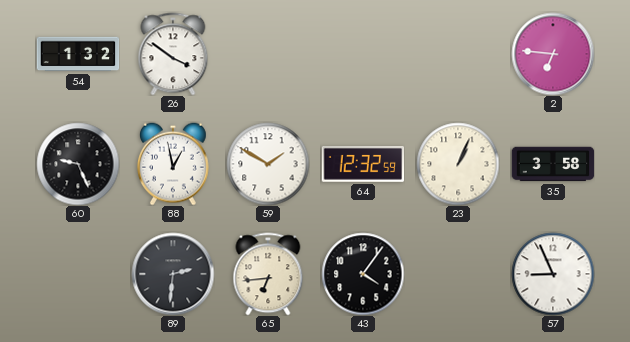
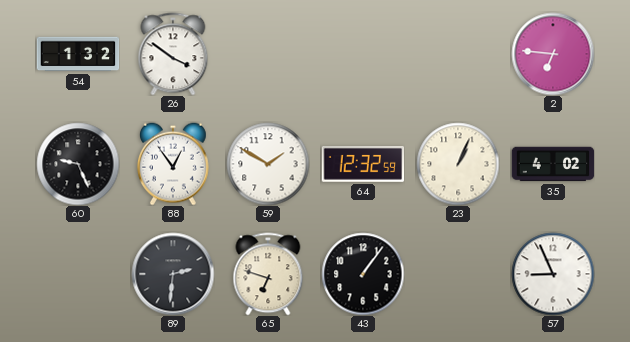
88: 12:58 -> 12:54 (173, 164)
35: 3:58 -> 4:02 (553, 164)
65: 6:44 -> 6:48 (268, 274)
43: 4:06 -> 1:06 (363, 274)
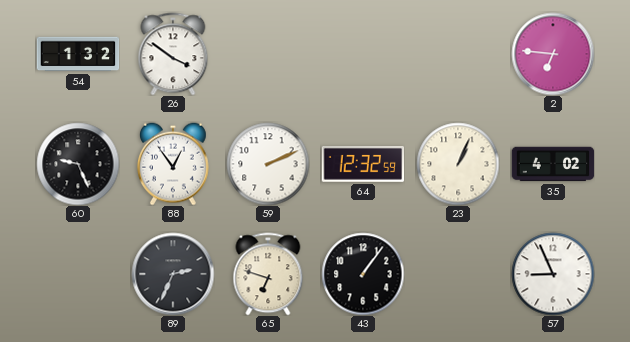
59: 1:50 -> 2:11 (268, 164)
89: 2:31 -> 2:34 (173, 274)
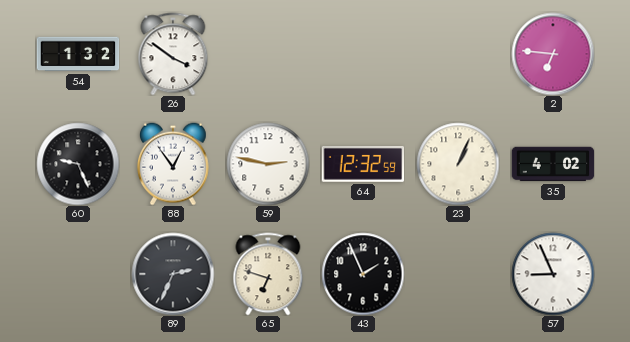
59: 2:11 -> 2:47 (268, 164)
43: 1:06 -> 1:56 (363, 274)
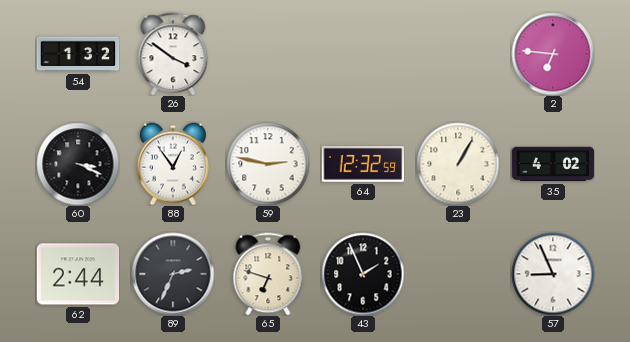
60: 9:26 -> 3:19 (78, 164)
23: 1:04 -> 1:05 (458, 164)
62: none -> 2:44 (78, 274)
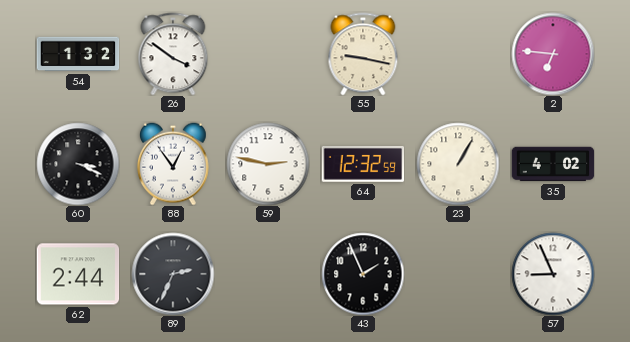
55: none -> 9:17 (363, 54)
65: 6:48 -> none (268, 274)
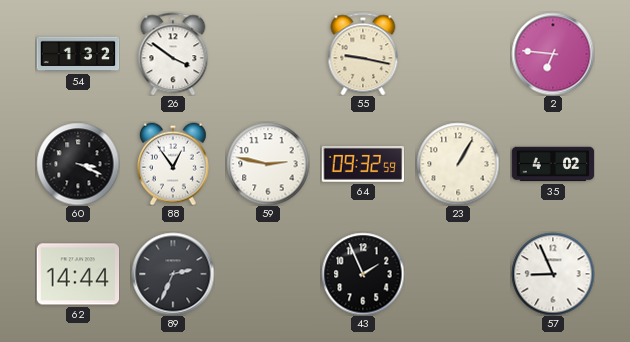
64: 12:32 -> 09:32 (363, 165)
62: 2:44 -> 14:44 (78, 274)
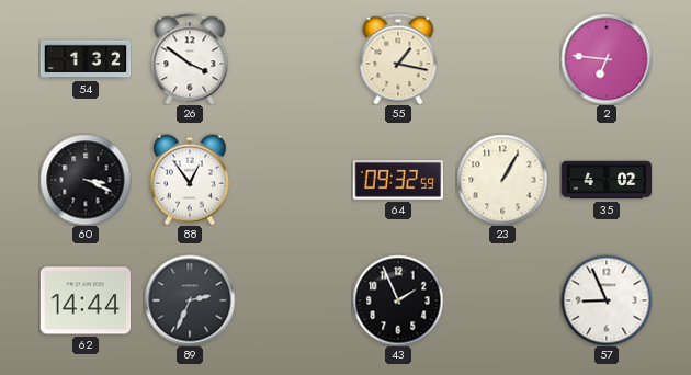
55: 9:17 -> 1:17 (398, 59)
59: 2:47 -> none (268, 164)
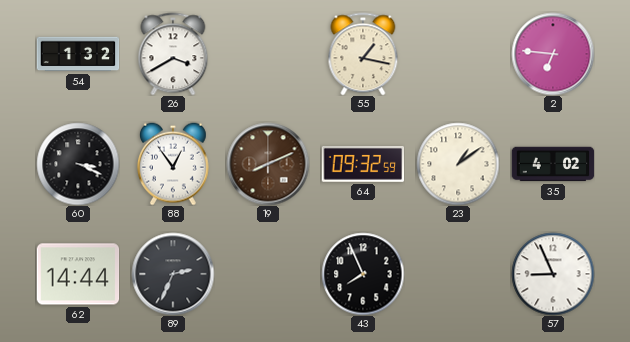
26: 3:51 -> 3:40 (173, 54)
19: none -> 8:11 (268, 164)
23: 1:05 -> 1:09 (458, 164)
43: 1:56 -> 7:56 (363, 274)
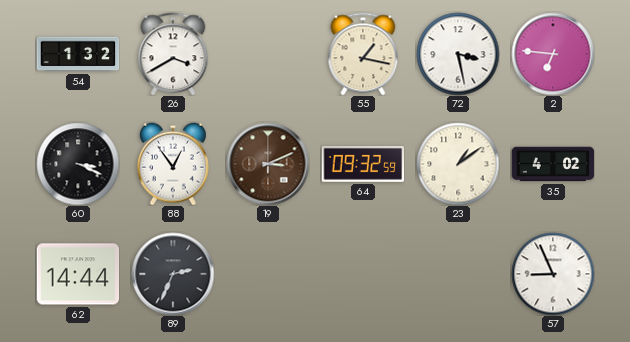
72: none -> 3:28 (458, 54)
19: 8:11 -> 3:11 (268, 164)
43: 7:56 -> none (363, 274)
